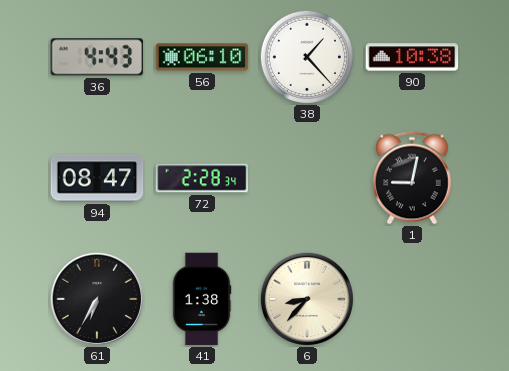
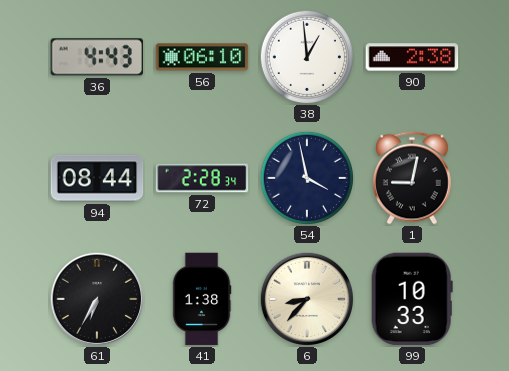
38: 1:23 -> 12:59 (307, 57)
90: 10:38 -> 2:38 (412, 57)
94: 08:47 -> 08:44 (97, 178)
54: none -> 3:58 (307, 178)
99: none -> 10:33 (412, 299)
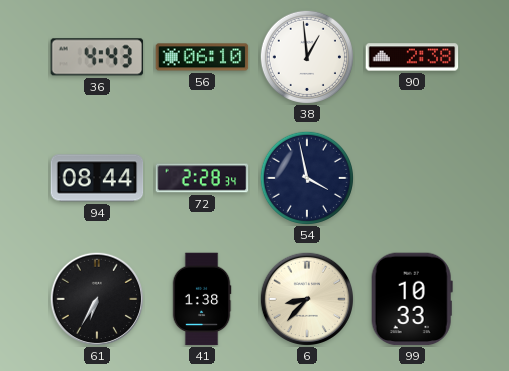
1: 9:02 -> none (413, 178)
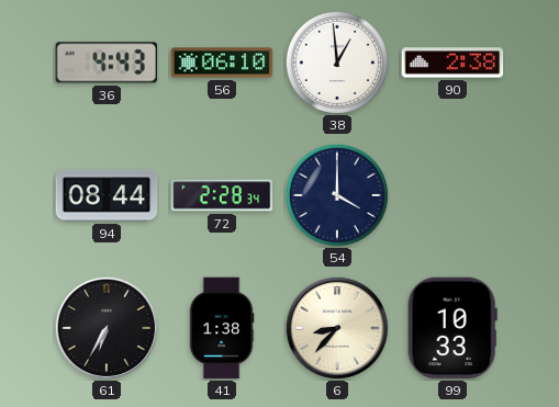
54: 3:58 -> 4:00 (337, 195)
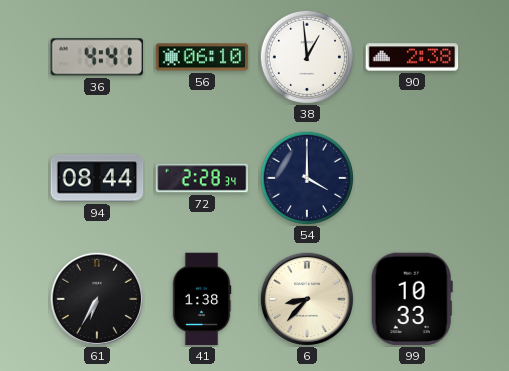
36: 4:43 -> 4:41 (97, 57)
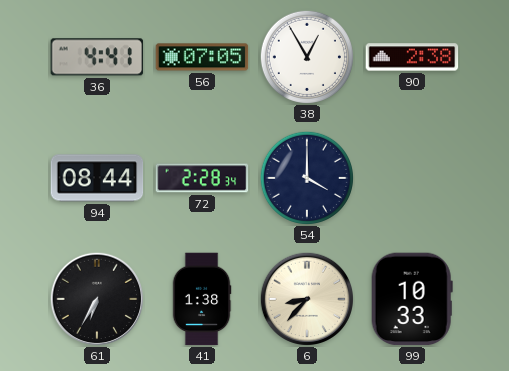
56: 06:10 -> 07:05 (202, 57)
38: 12:59 -> 12:55 (307, 57)
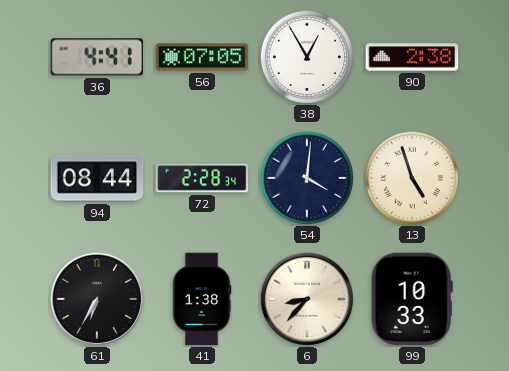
54: 4:00 -> 4:01 (307, 178)
13: none -> 4:57 (412, 178)
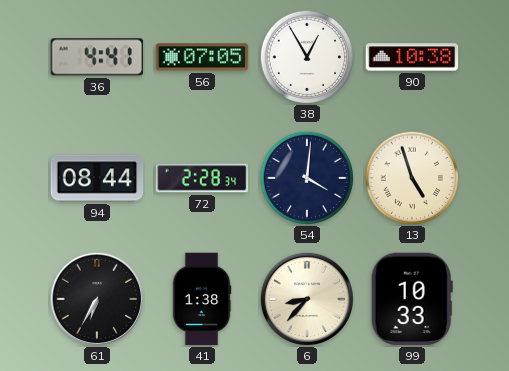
90: 2:38 -> 10:38 (412, 57)
